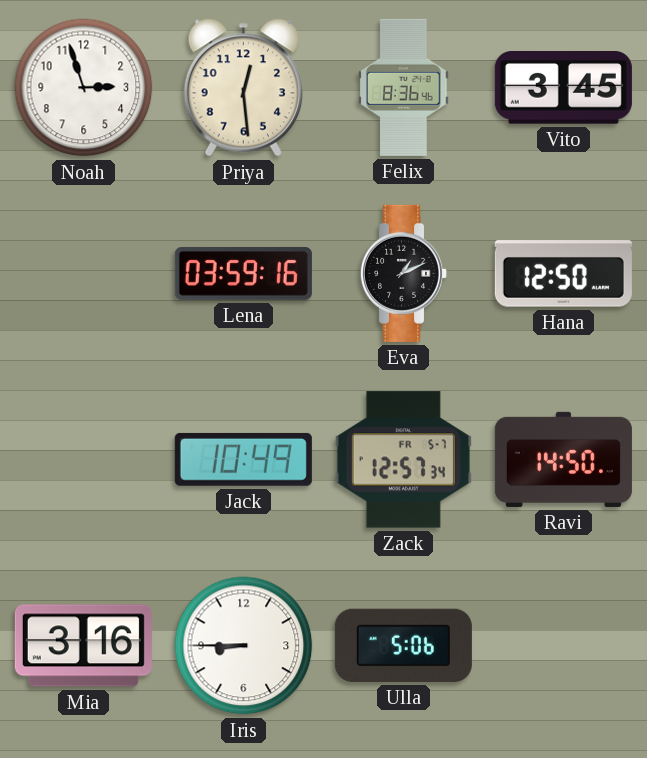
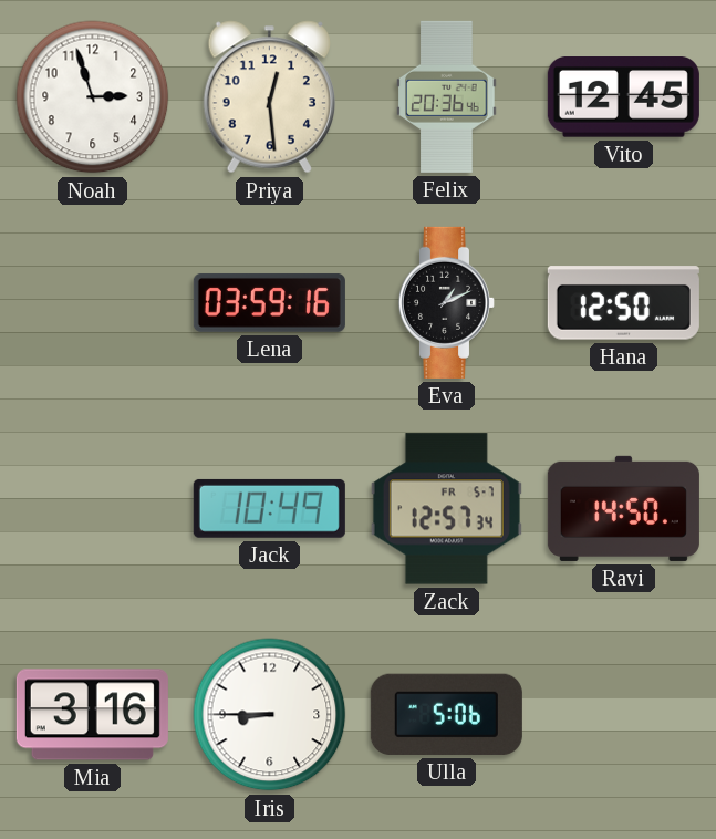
Felix: 8:36 -> 20:36 (447, 96)
Vito: 3:45 -> 12:45 (623, 97)
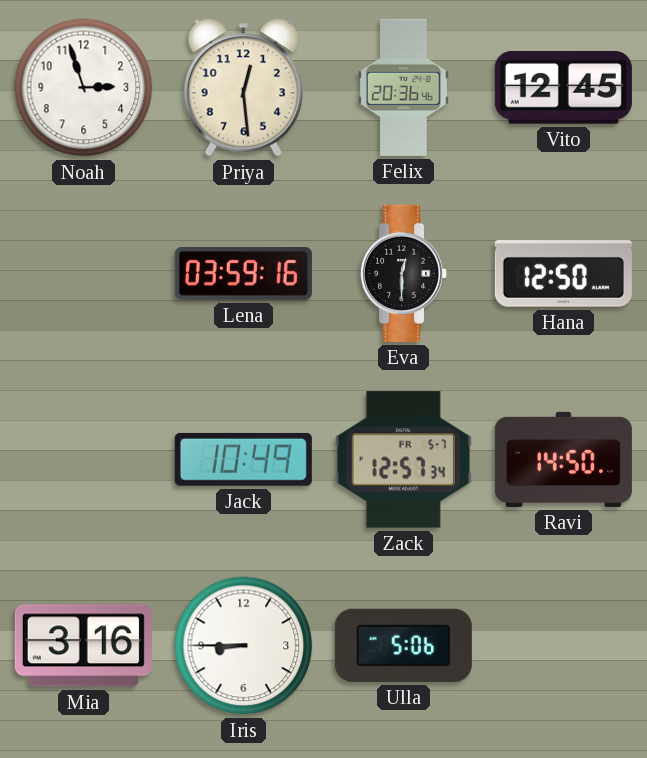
Eva: 1:11 -> 12:30 (403, 273)
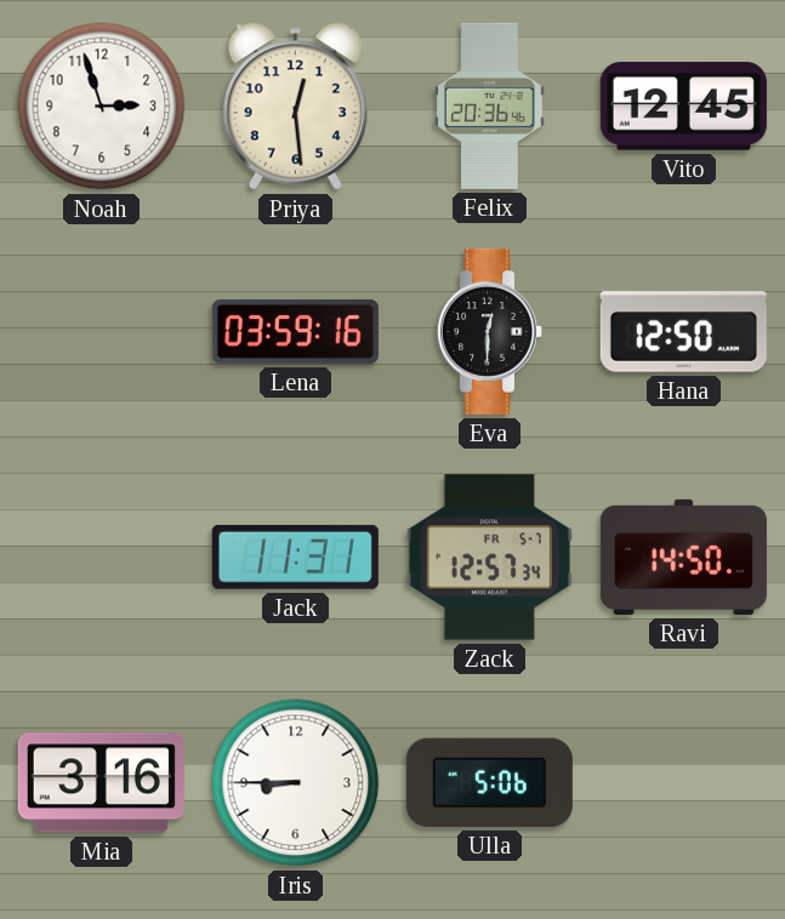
Jack: 10:49 -> 11:31 (295, 556)
